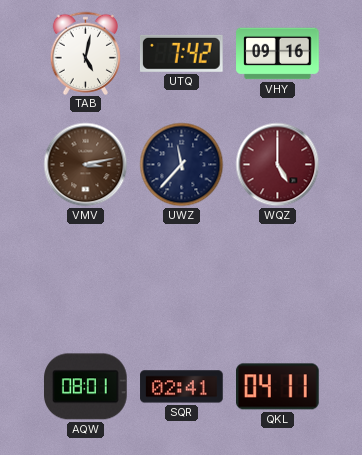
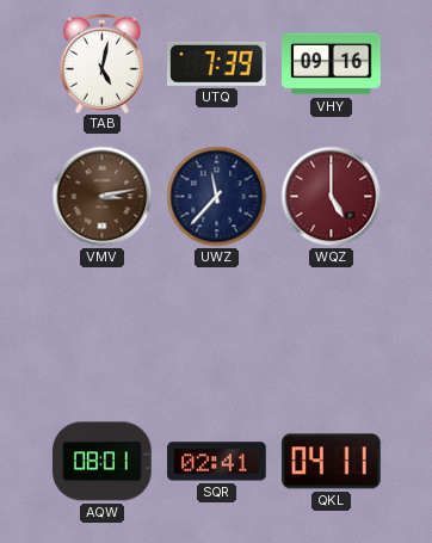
UTQ: 7:42 -> 7:39 (217, 63)
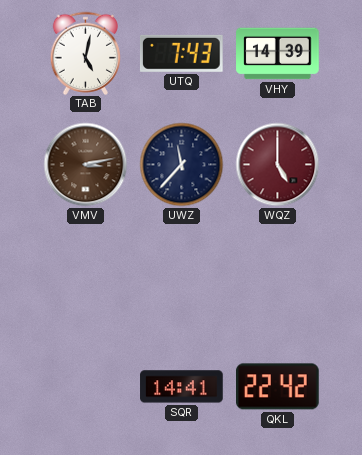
UTQ: 7:39 -> 7:43 (182, 53)
VHY: 09:16 -> 14:39 (278, 54)
AQW: 08:01 -> none (103, 462)
SQR: 02:41 -> 14:41 (182, 387)
QKL: 04:11 -> 22:42 (278, 387)
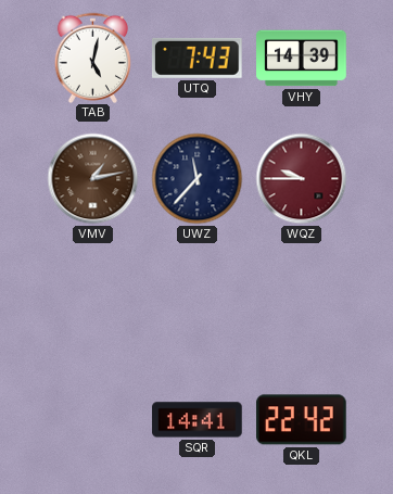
VMV: 3:13 -> 1:13 (93, 179)
WQZ: 5:00 -> 9:45 (302, 179)
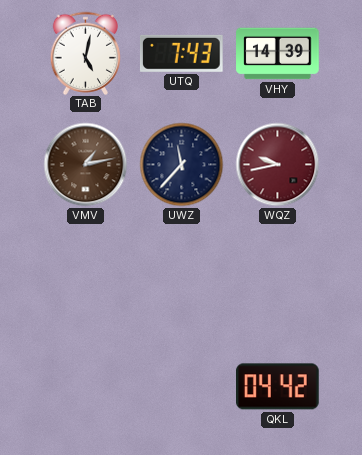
WQZ: 9:45 -> 9:43 (278, 165)
SQR: 14:41 -> none (198, 420)
QKL: 22:42 -> 04:42 (278, 387)
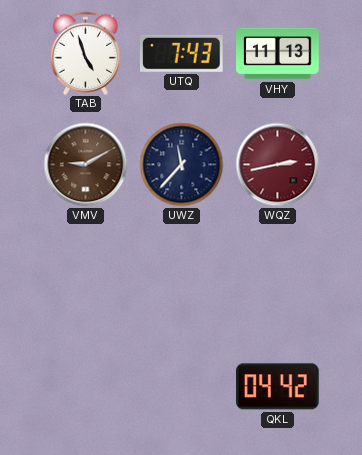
TAB: 5:02 -> 4:57 (86, 53)
VHY: 14:39 -> 11:13 (278, 54)
VMV: 1:13 -> 9:10 (86, 165)
WQZ: 9:43 -> 2:43 (278, 165)
